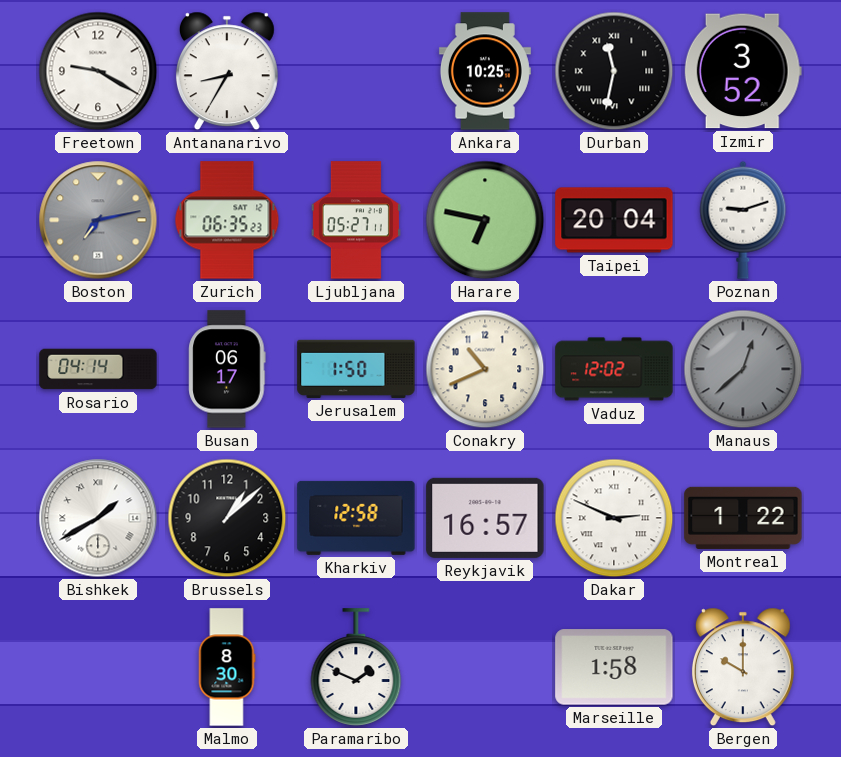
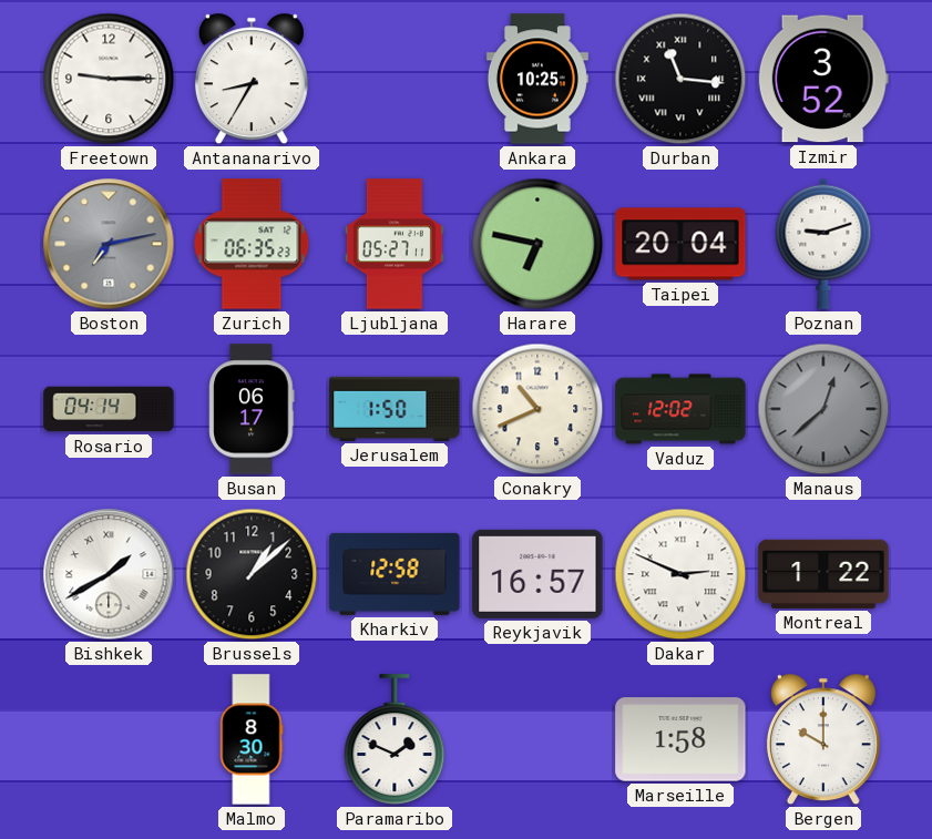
Freetown: 9:20 -> 9:15 (109, 79)
Durban: 11:32 -> 11:16 (680, 79)
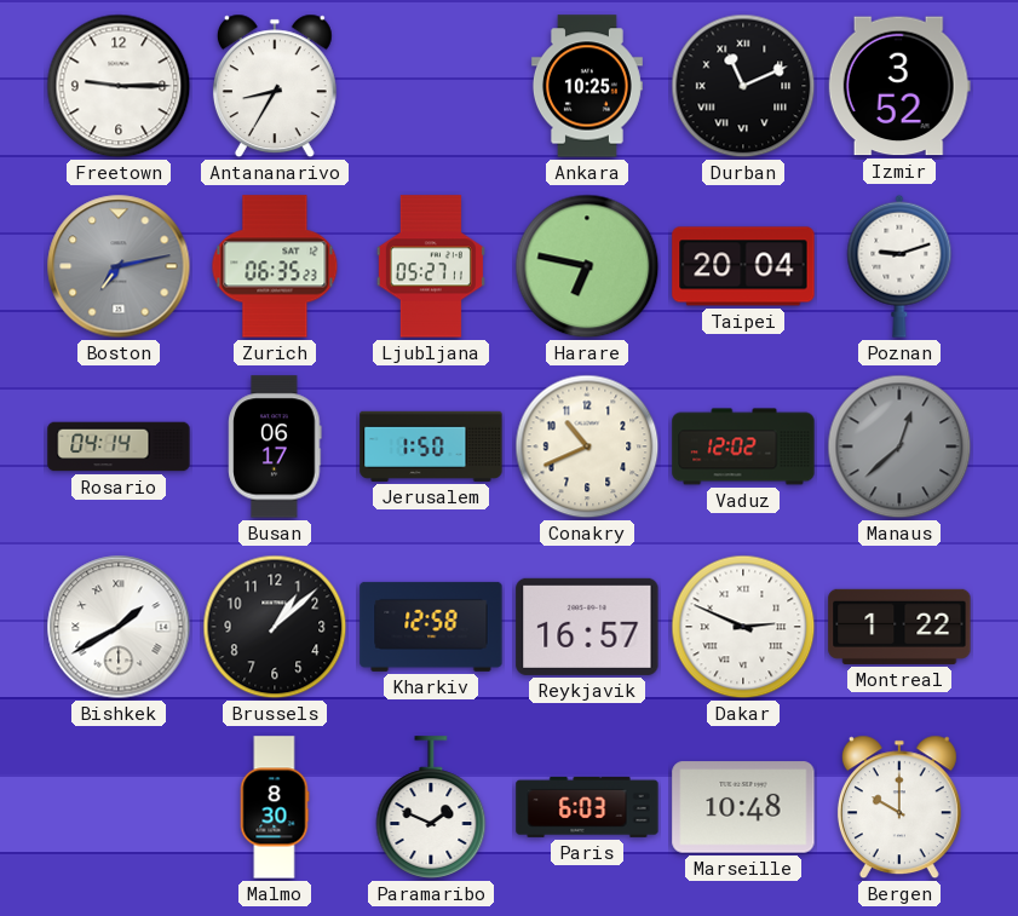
Durban: 11:16 -> 11:11 (743, 86)
Paris: none -> 6:03 (587, 807)
Marseille: 1:58 -> 10:48 (743, 807)
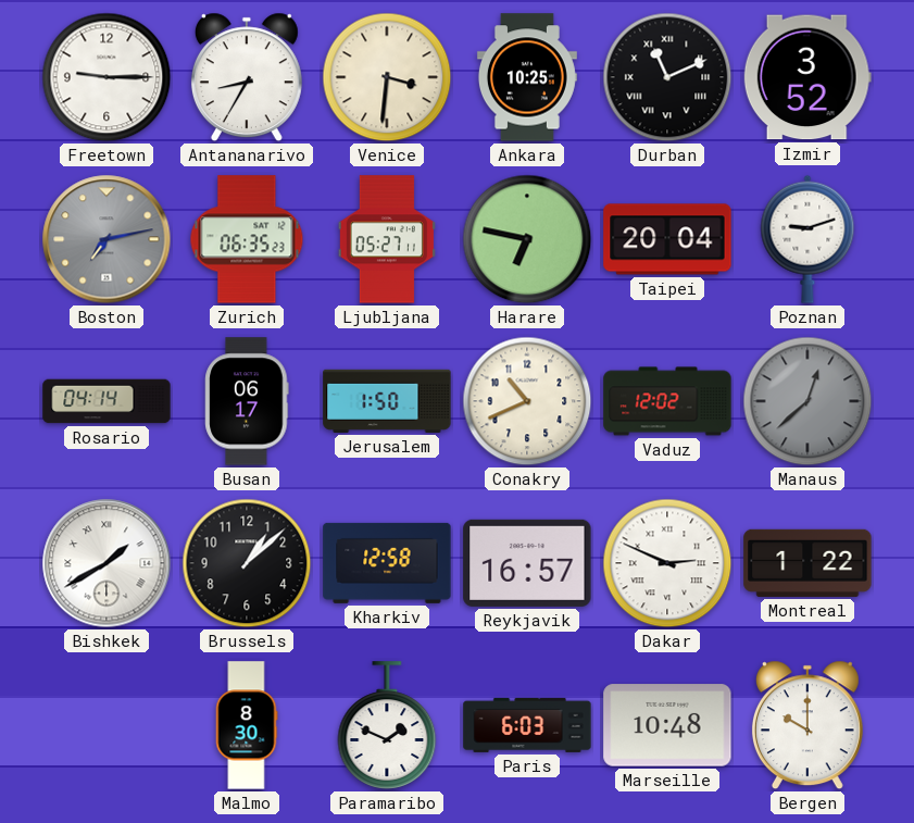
Venice: none -> 3:31 (387, 77)
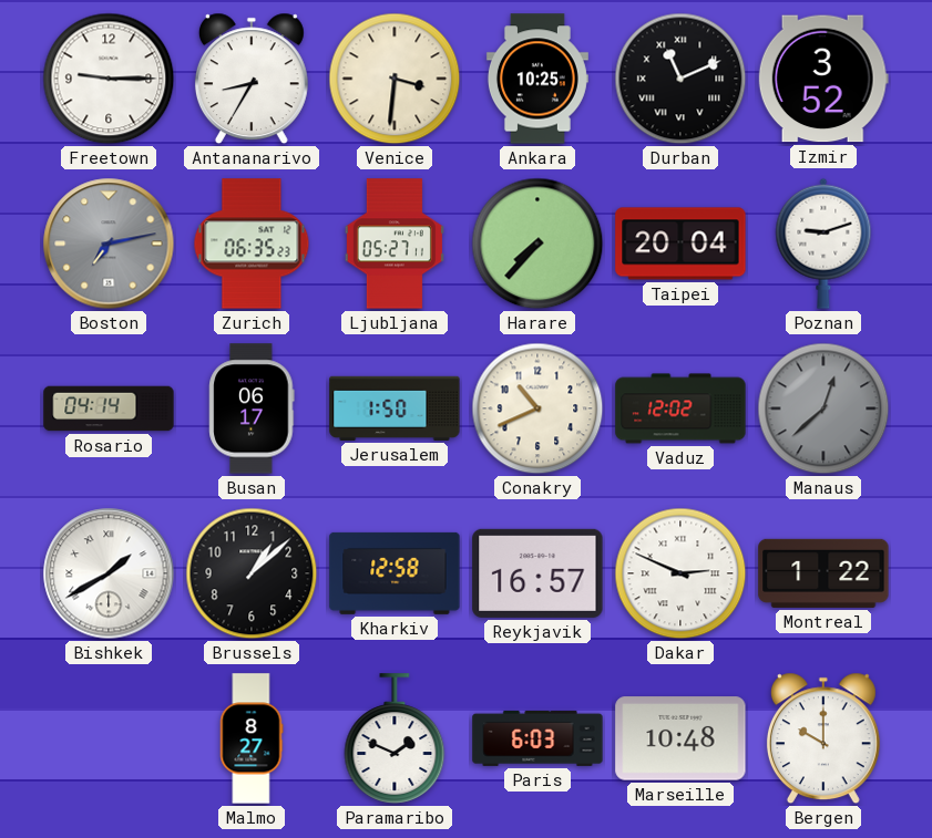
Harare: 6:47 -> 7:37 (537, 244)
Malmo: 8:30 -> 8:27 (252, 738)
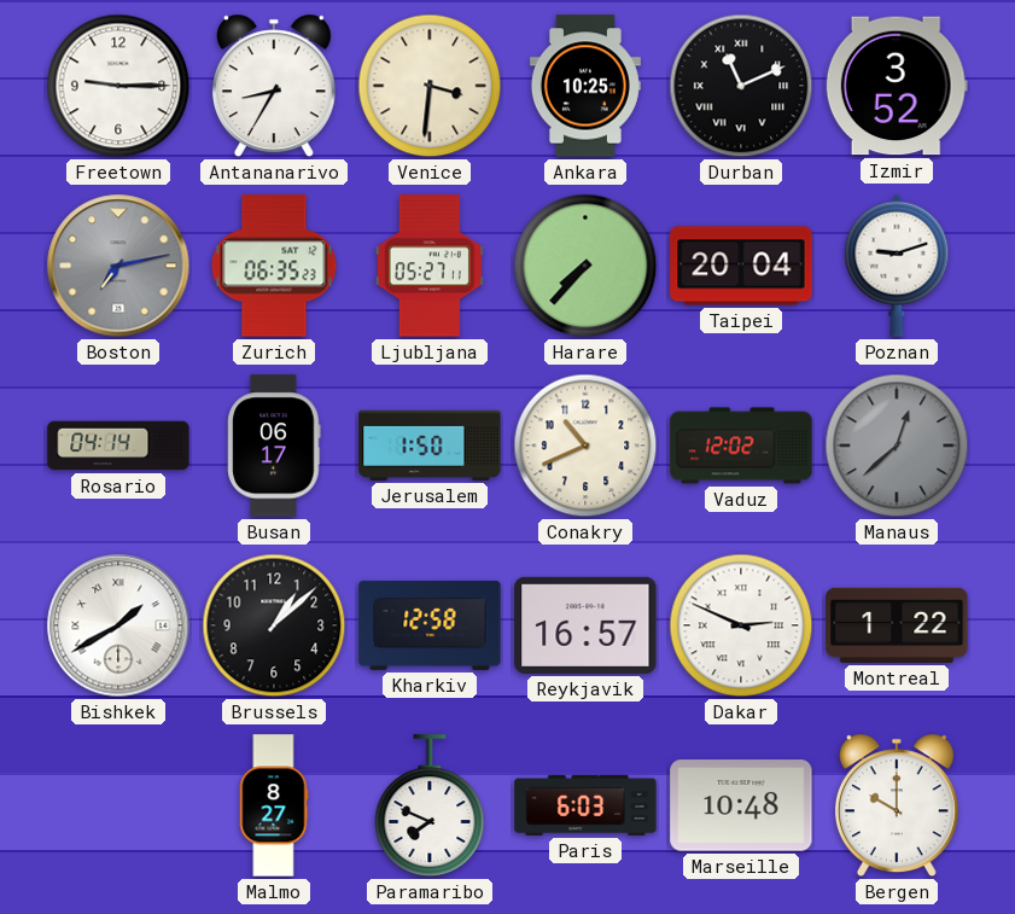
Paramaribo: 1:49 -> 7:49 (430, 805)
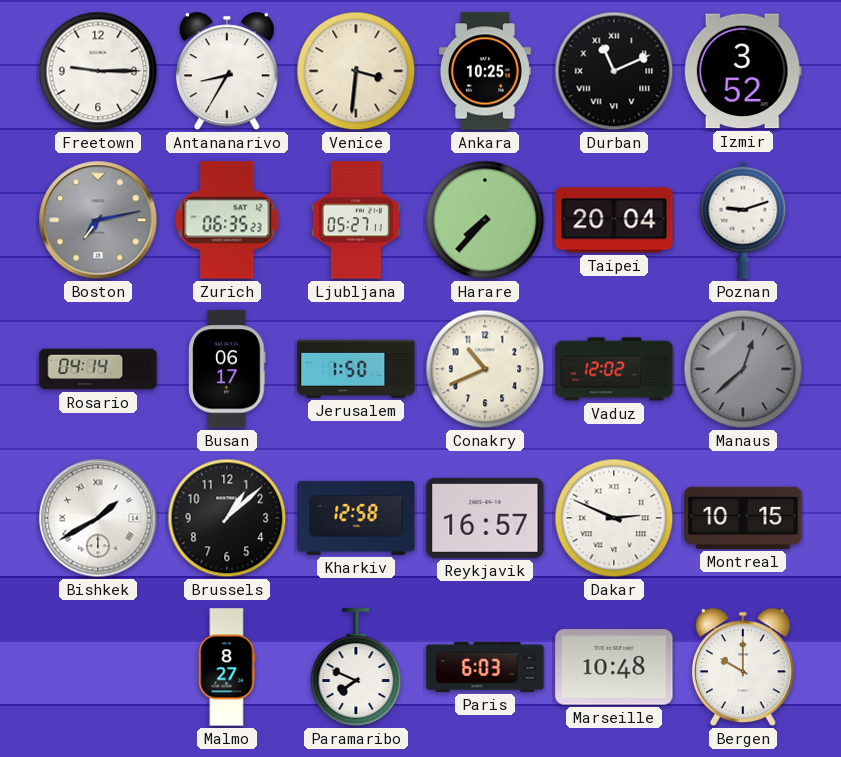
Montreal: 1:22 -> 10:15 (743, 518)
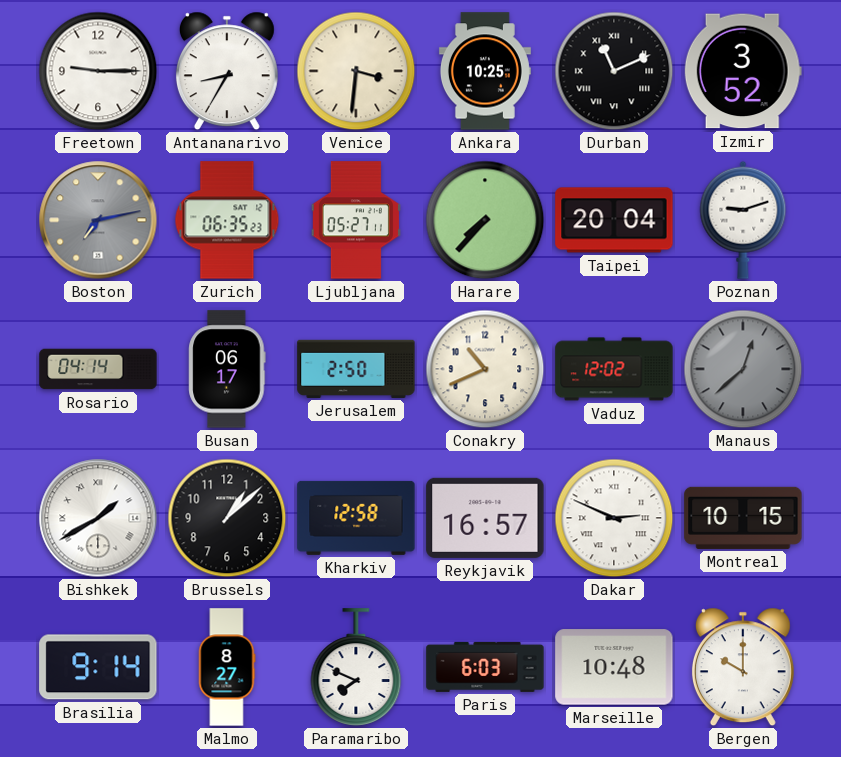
Jerusalem: 1:50 -> 2:50 (356, 369)
Brasilia: none -> 9:14 (98, 667)
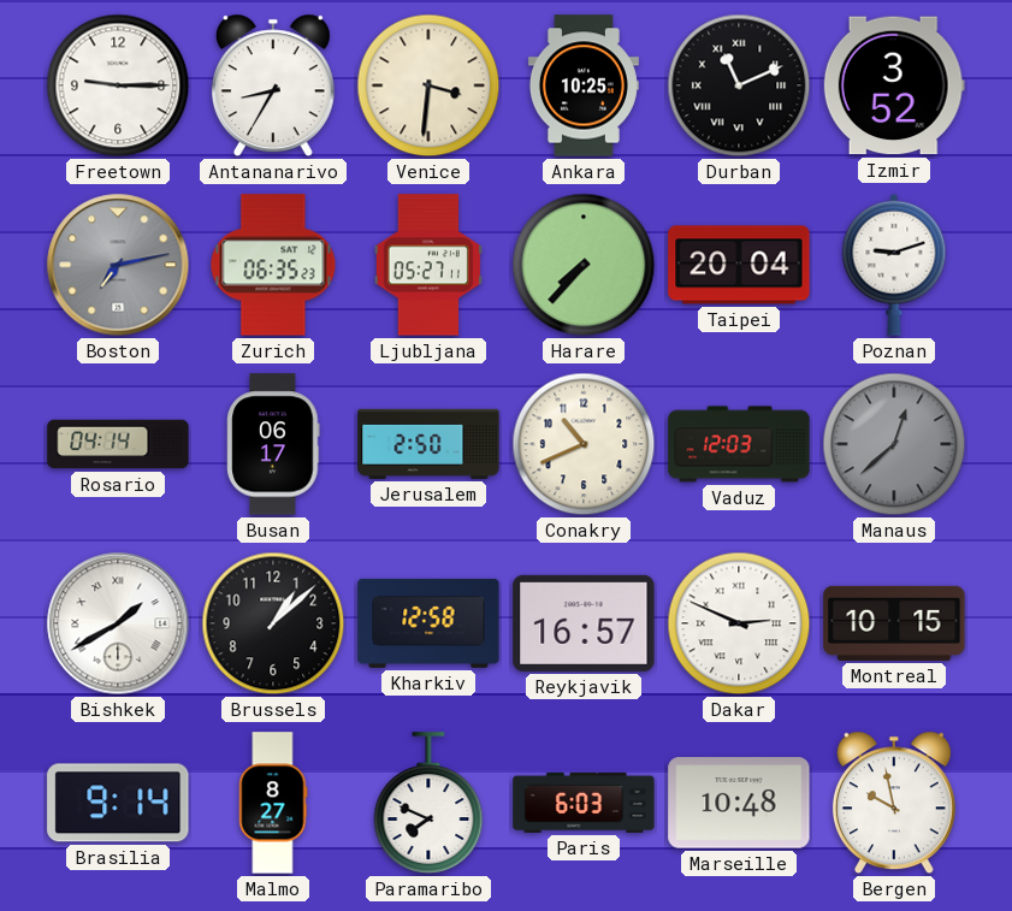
Vaduz: 12:02 -> 12:03 (739, 444)
Bergen: 10:00 -> 9:58 (894, 803)
